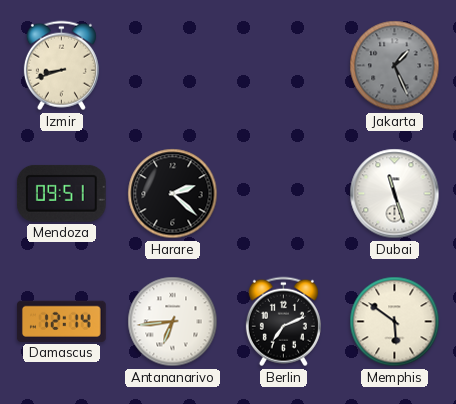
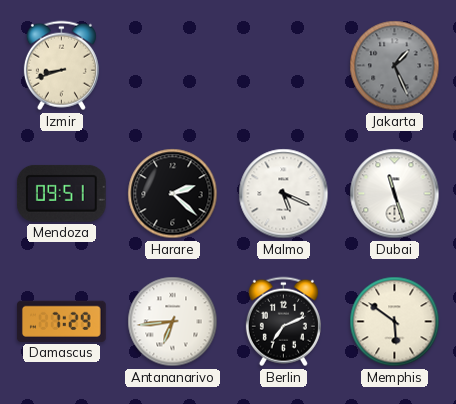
Malmo: none -> 5:19 (284, 194)
Damascus: 12:14 -> 7:29 (62, 321)
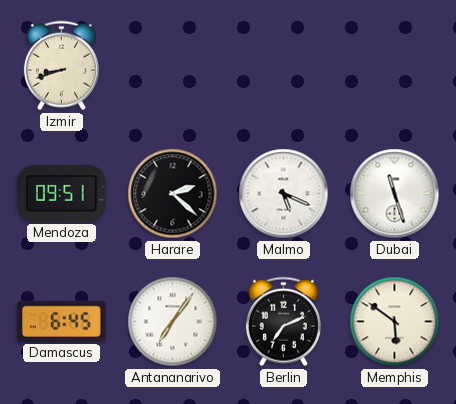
Jakarta: 1:26 -> none (395, 66)
Damascus: 7:29 -> 6:45 (62, 321)
Antananarivo: 6:44 -> 7:06 (173, 322)
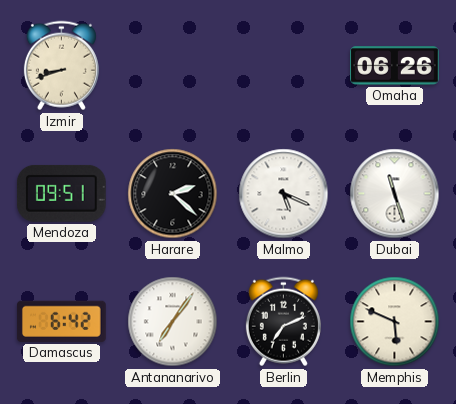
Omaha: none -> 06:26 (395, 66)
Damascus: 6:45 -> 6:42 (62, 321)
Memphis: 5:51 -> 5:49 (395, 322)
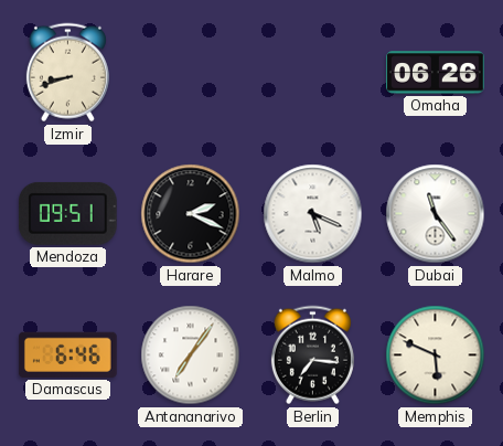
Harare: 2:22 -> 2:19 (191, 214)
Dubai: 11:27 -> 11:24 (436, 214)
Damascus: 6:42 -> 6:46 (68, 354)
Berlin: 7:11 -> 7:16 (312, 355)
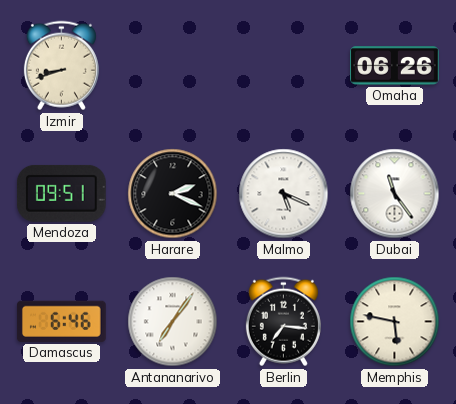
Memphis: 5:49 -> 5:47 (395, 322)
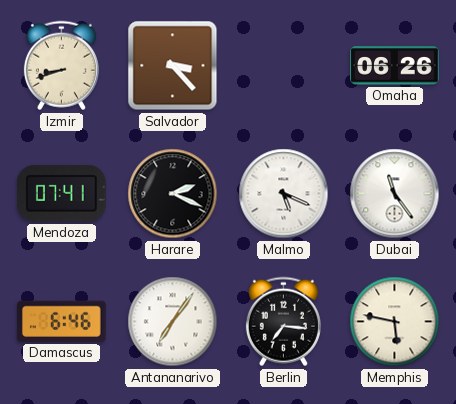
Salvador: none -> 3:23 (173, 66)
Mendoza: 09:51 -> 07:41 (61, 193)
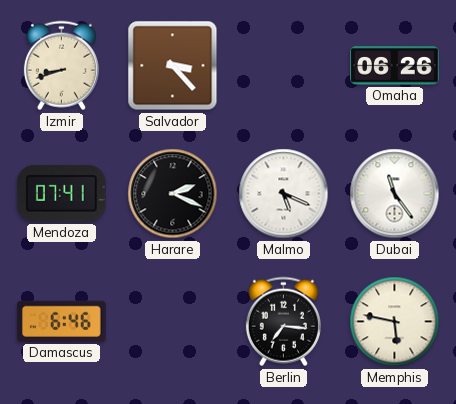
Antananarivo: 7:06 -> none (173, 322)
